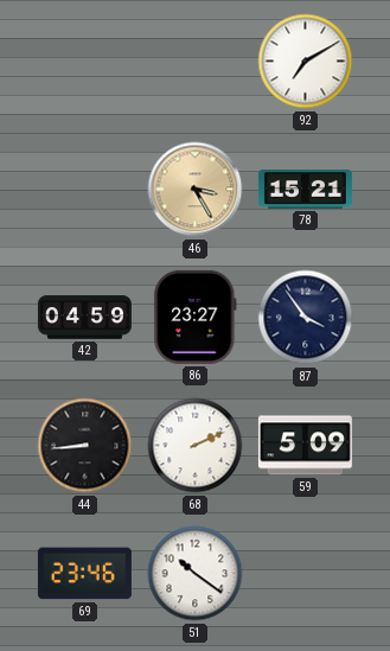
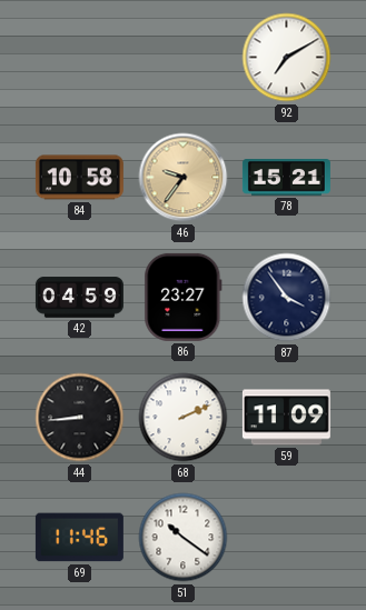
84: none -> 10:58 (79, 178)
46: 3:25 -> 9:36 (184, 178)
59: 5:09 -> 11:09 (286, 418)
69: 23:46 -> 11:46 (79, 538)
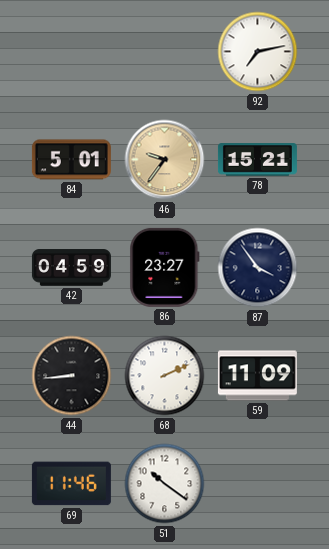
92: 7:10 -> 7:13 (258, 52)
84: 10:58 -> 5:01 (71, 160)
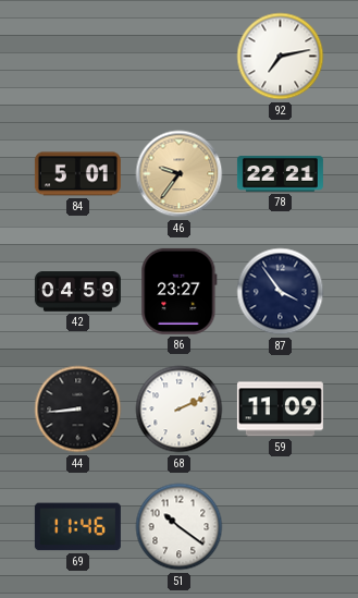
78: 15:21 -> 22:21 (280, 174)
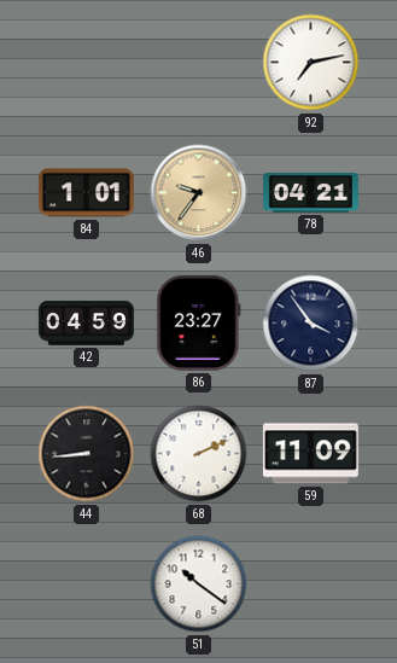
84: 5:01 -> 1:01 (86, 193)
78: 22:21 -> 04:21 (310, 193)
69: 11:46 -> none (77, 527)
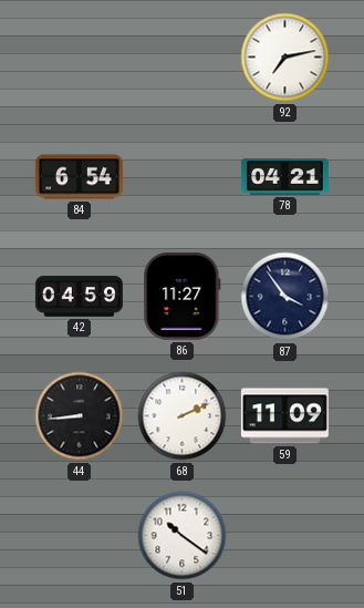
84: 1:01 -> 6:54 (79, 177)
46: 9:36 -> none (199, 193)
86: 23:27 -> 11:27 (183, 296)
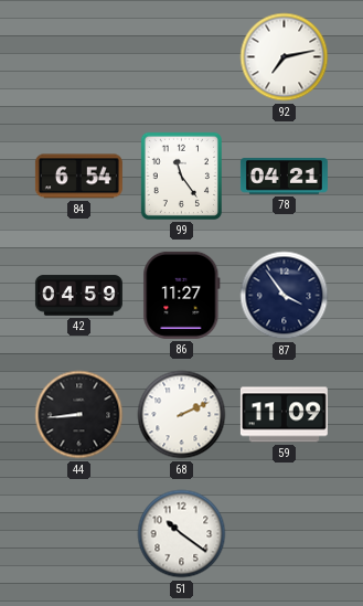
99: none -> 11:24 (181, 176)
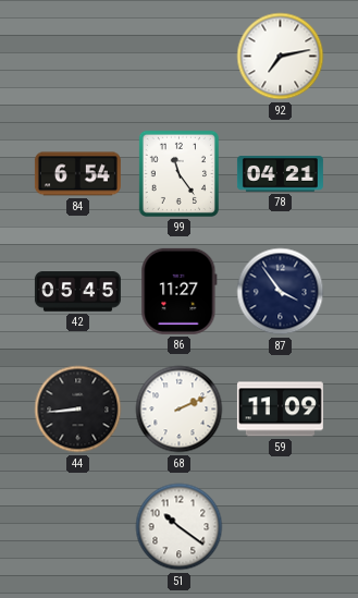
42: 04:59 -> 05:45 (77, 292)
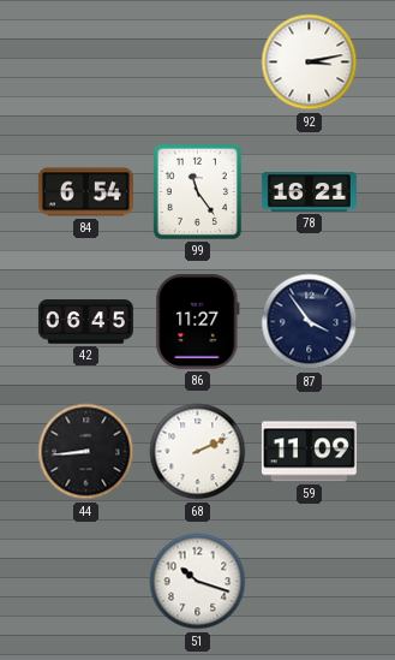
92: 7:13 -> 3:13 (310, 63)
78: 04:21 -> 16:21 (309, 192)
42: 05:45 -> 06:45 (85, 322)
51: 10:21 -> 10:18 (198, 582)
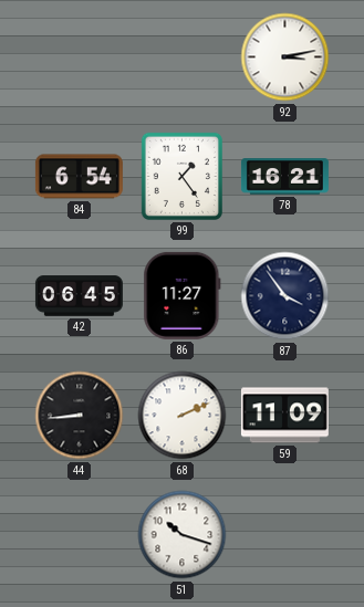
99: 11:24 -> 1:24 (181, 176)
